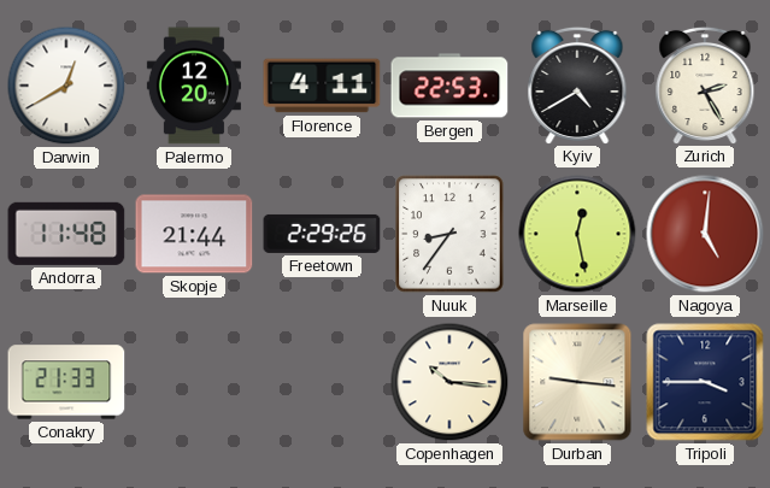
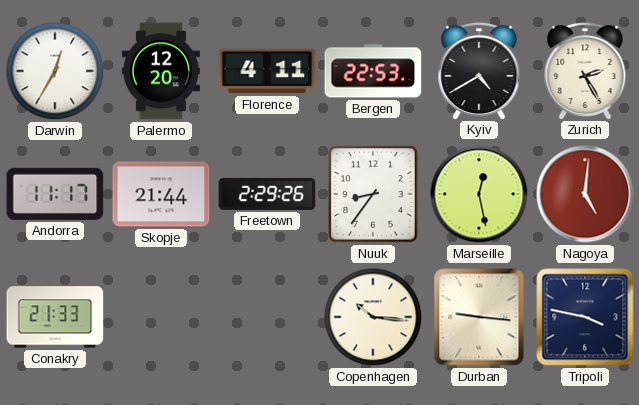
Darwin: 12:40 -> 12:35 (55, 71)
Andorra: 11:48 -> 11:17 (55, 194)
Tripoli: 3:45 -> 3:47 (585, 317)
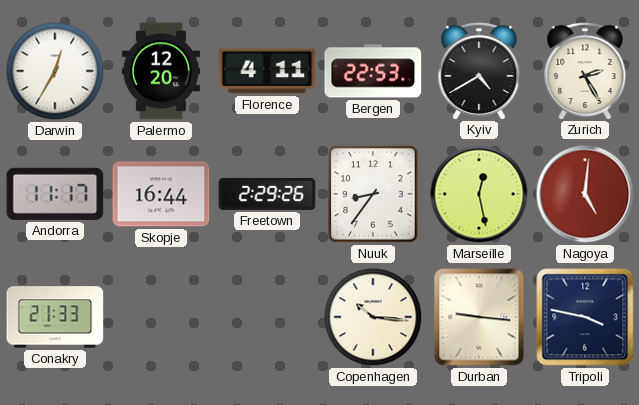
Skopje: 21:44 -> 16:44 (161, 194)
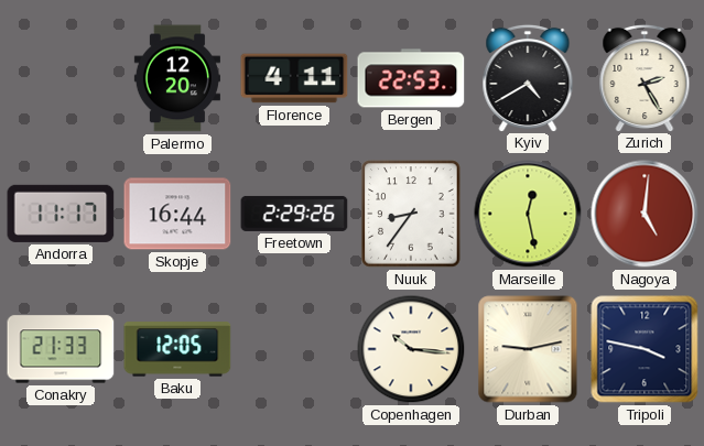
Darwin: 12:35 -> none (55, 71)
Baku: none -> 12:05 (177, 349)
Durban: 9:16 -> 9:13 (528, 349)
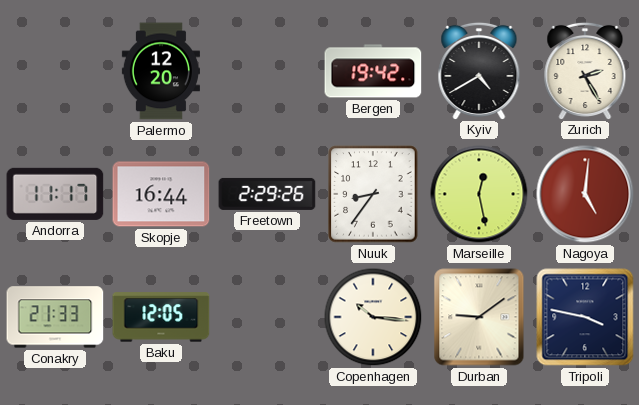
Florence: 4:11 -> none (294, 78)
Bergen: 22:53 -> 19:42 (373, 71)
Durban: 9:13 -> 9:09 (479, 317)
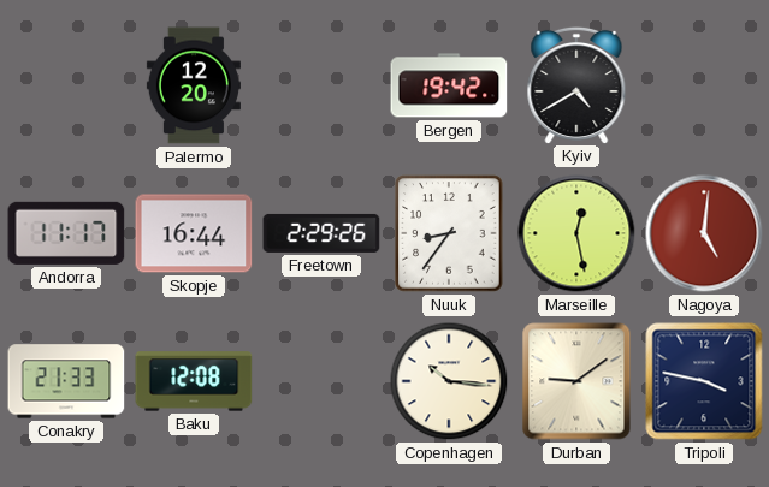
Zurich: 2:25 -> none (585, 70)
Baku: 12:05 -> 12:08 (194, 381)
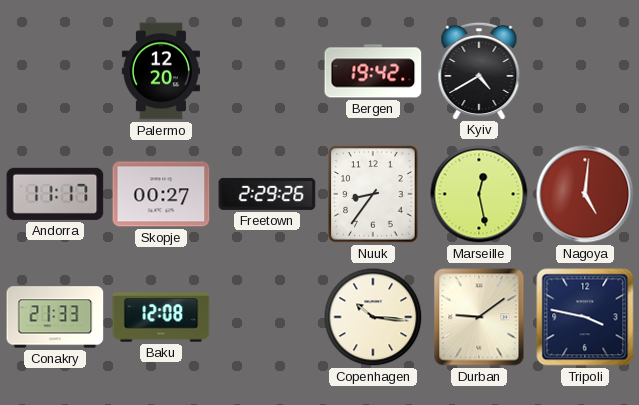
Skopje: 16:44 -> 00:27 (161, 194)
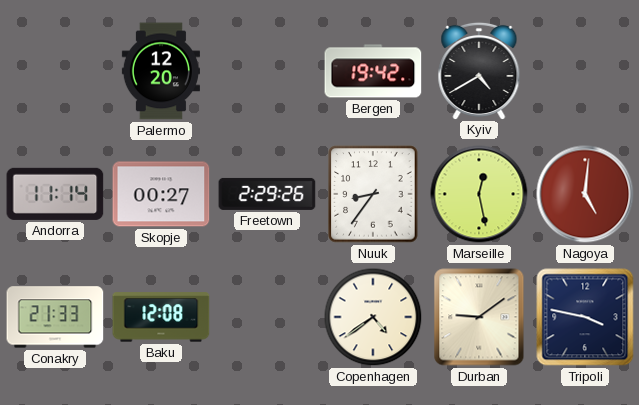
Andorra: 11:17 -> 11:14 (55, 194)
Copenhagen: 10:16 -> 4:39 (373, 317)
